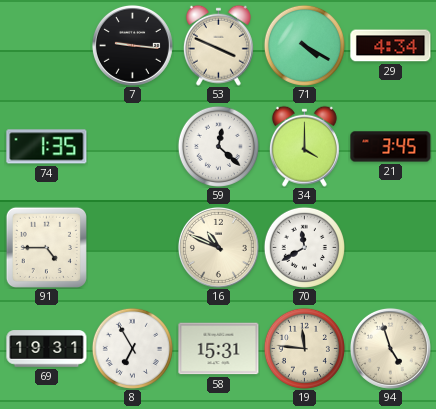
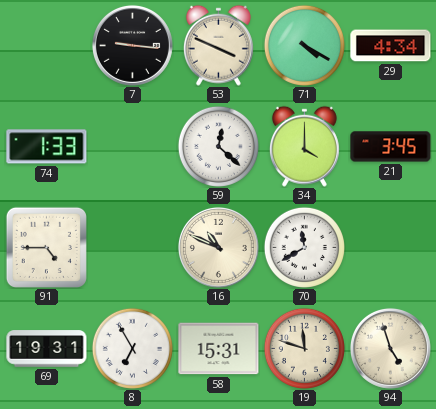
74: 1:35 -> 1:33 (47, 147)
19: 11:46 -> 11:48 (304, 348)
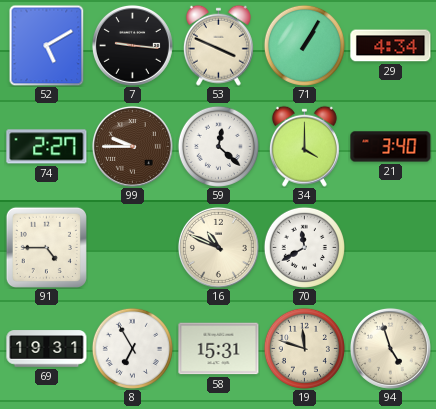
52: none -> 5:10 (47, 45)
71: 4:20 -> 1:05 (304, 45)
74: 1:33 -> 2:27 (47, 147)
99: none -> 9:45 (132, 146)
21: 3:45 -> 3:40 (391, 147)
